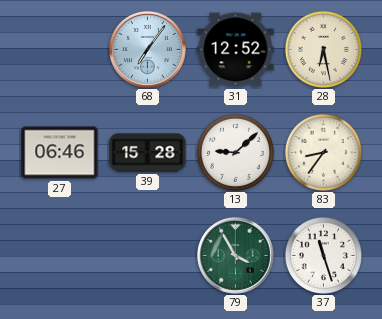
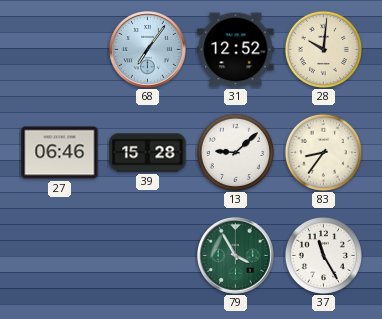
28: 6:28 -> 10:01 (323, 49)
37: 11:27 -> 11:25 (323, 255)
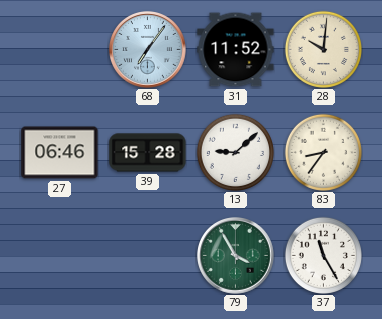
31: 12:52 -> 11:52 (236, 50)
